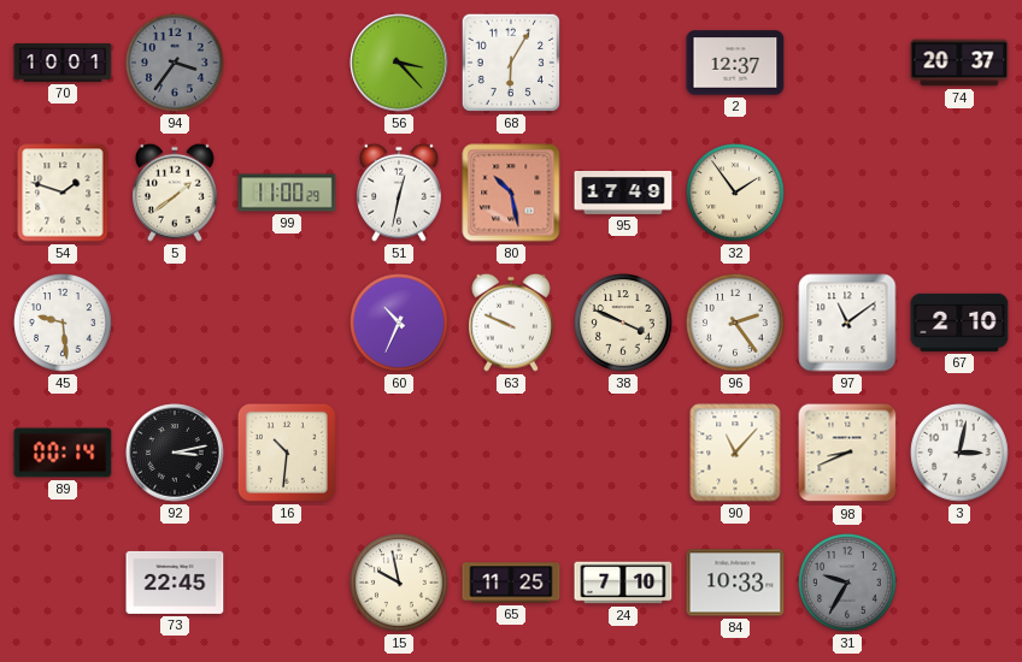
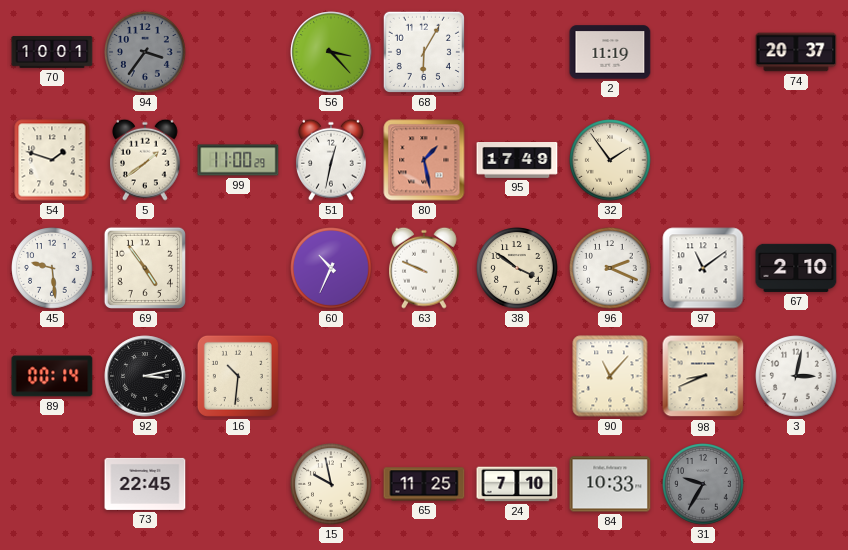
2: 12:37 -> 11:19 (610, 52)
80: 10:28 -> 1:28 (424, 160)
69: none -> 4:54 (145, 268)
38: 3:49 -> 3:51 (517, 268)
96: 2:24 -> 2:19 (610, 268)
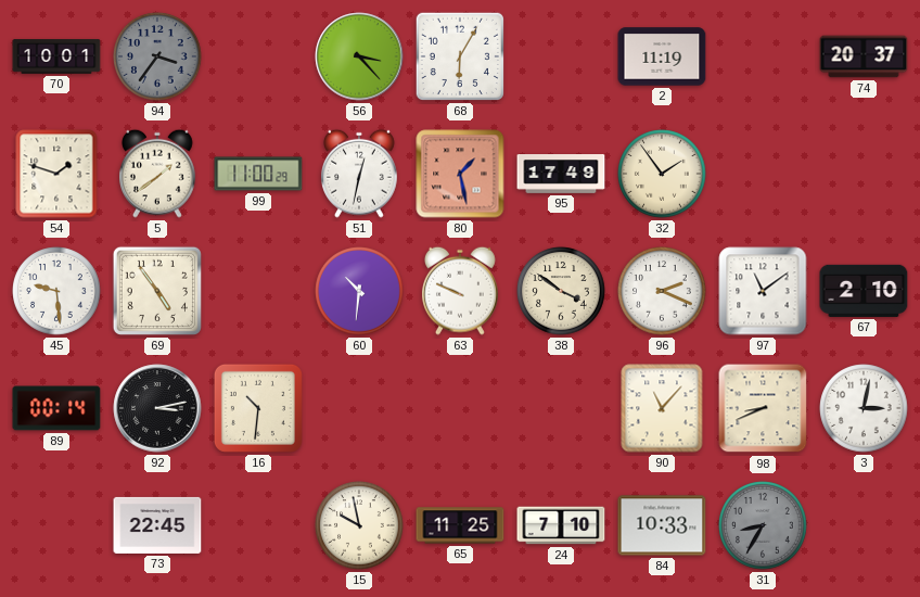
60: 10:34 -> 10:31 (359, 291)
31: 9:35 -> 8:35 (763, 525)
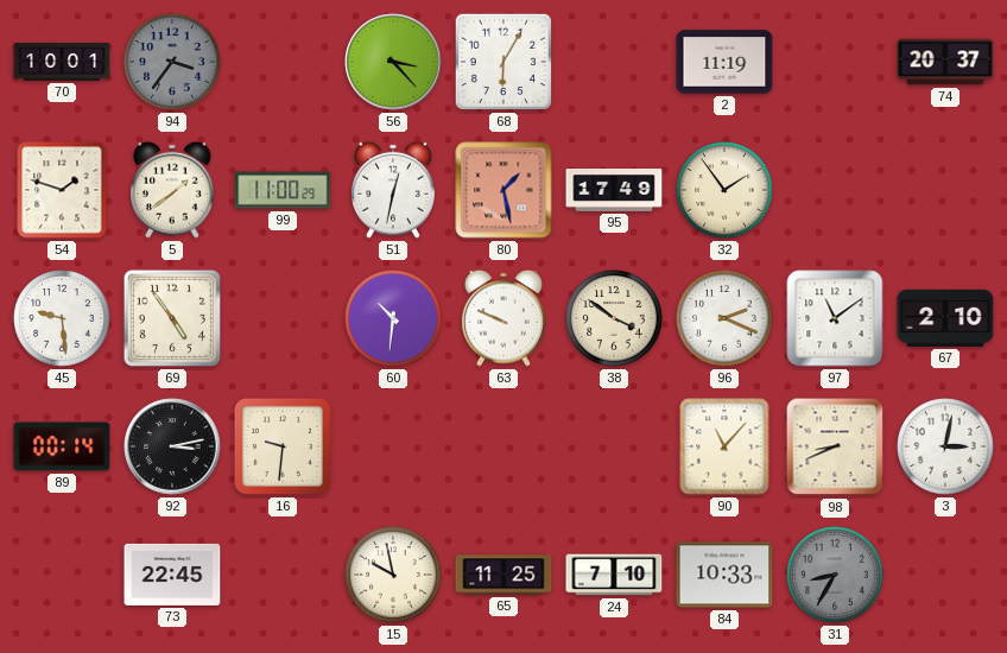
16: 10:31 -> 9:31 (283, 446)
